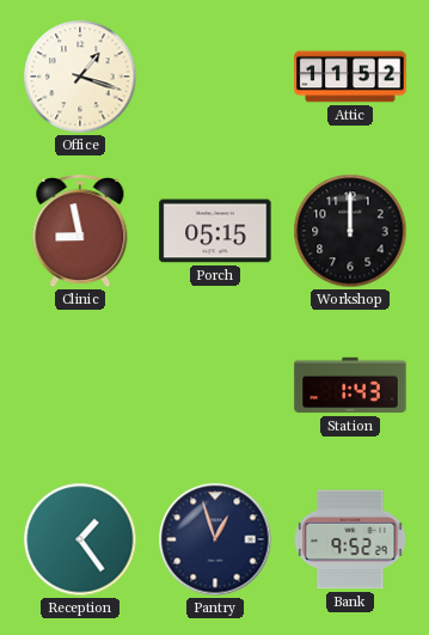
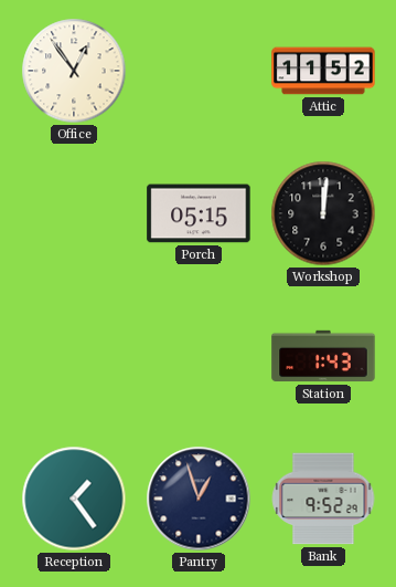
Office: 1:18 -> 12:54 (74, 71)
Clinic: 8:58 -> none (80, 232)
Workshop: 12:00 -> 12:01 (323, 213)
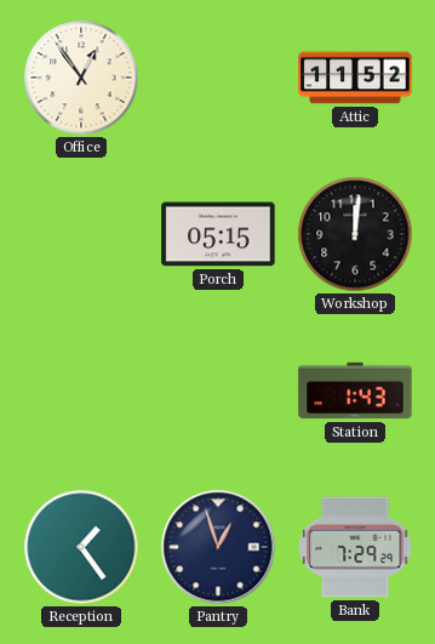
Bank: 9:52 -> 7:29 (355, 547)
